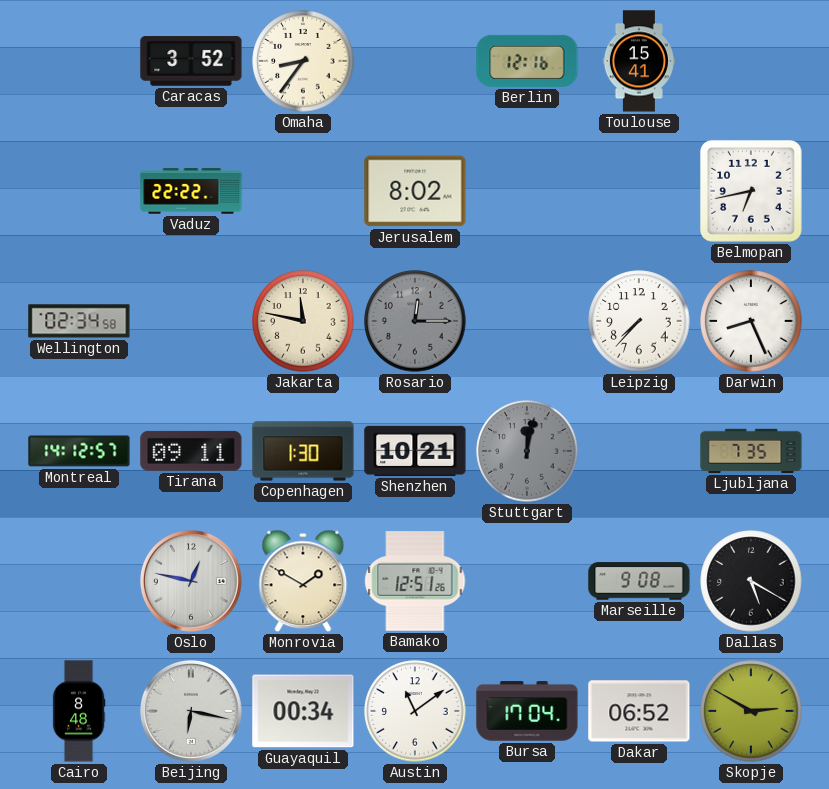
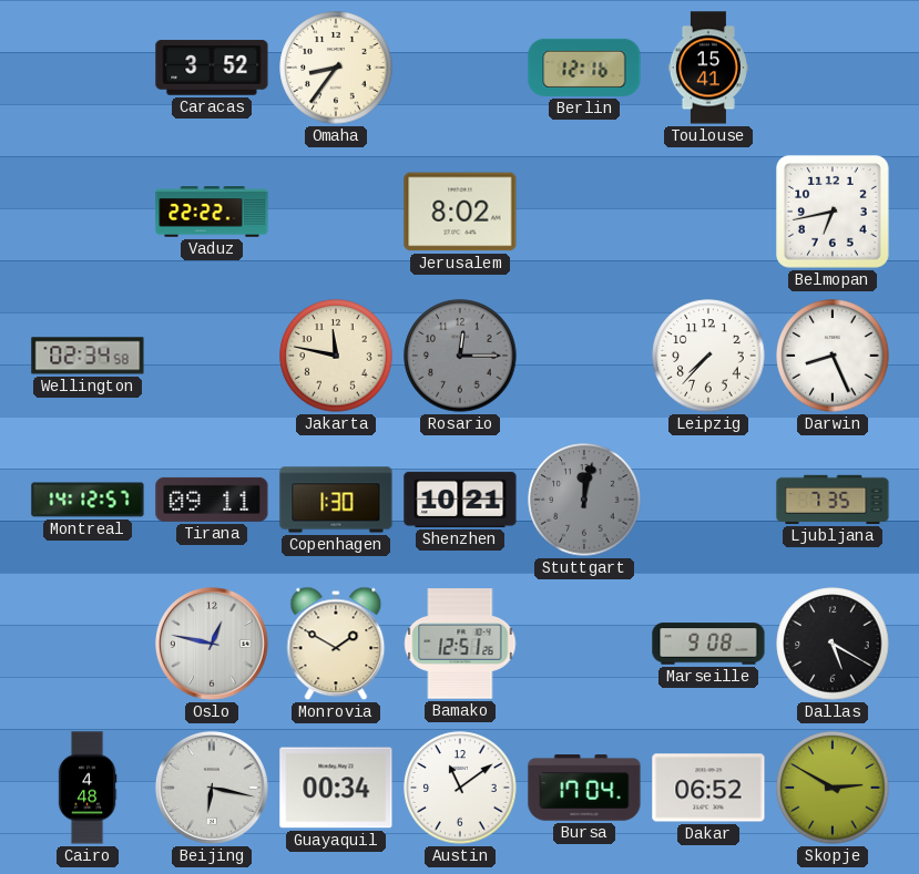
Cairo: 8:48 -> 4:48 (88, 788)
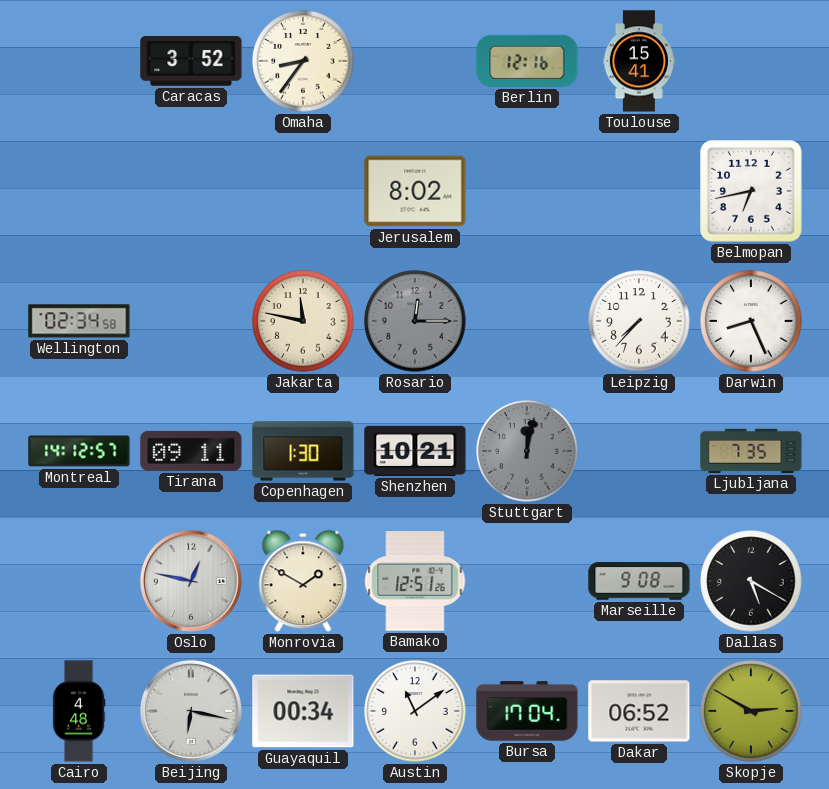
Vaduz: 22:22 -> none (212, 212)
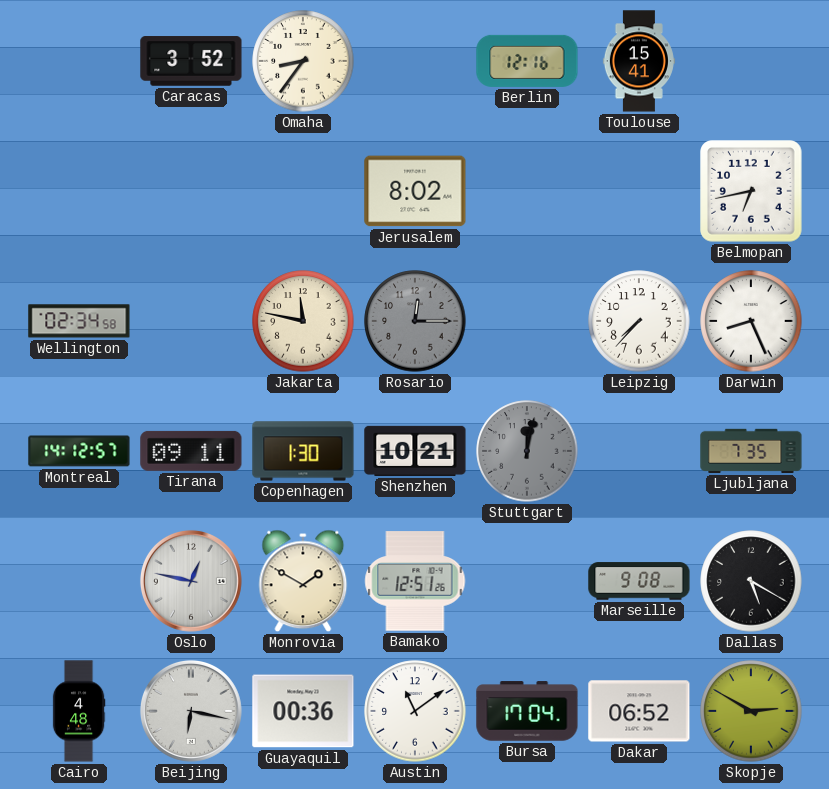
Guayaquil: 00:34 -> 00:36 (303, 711)
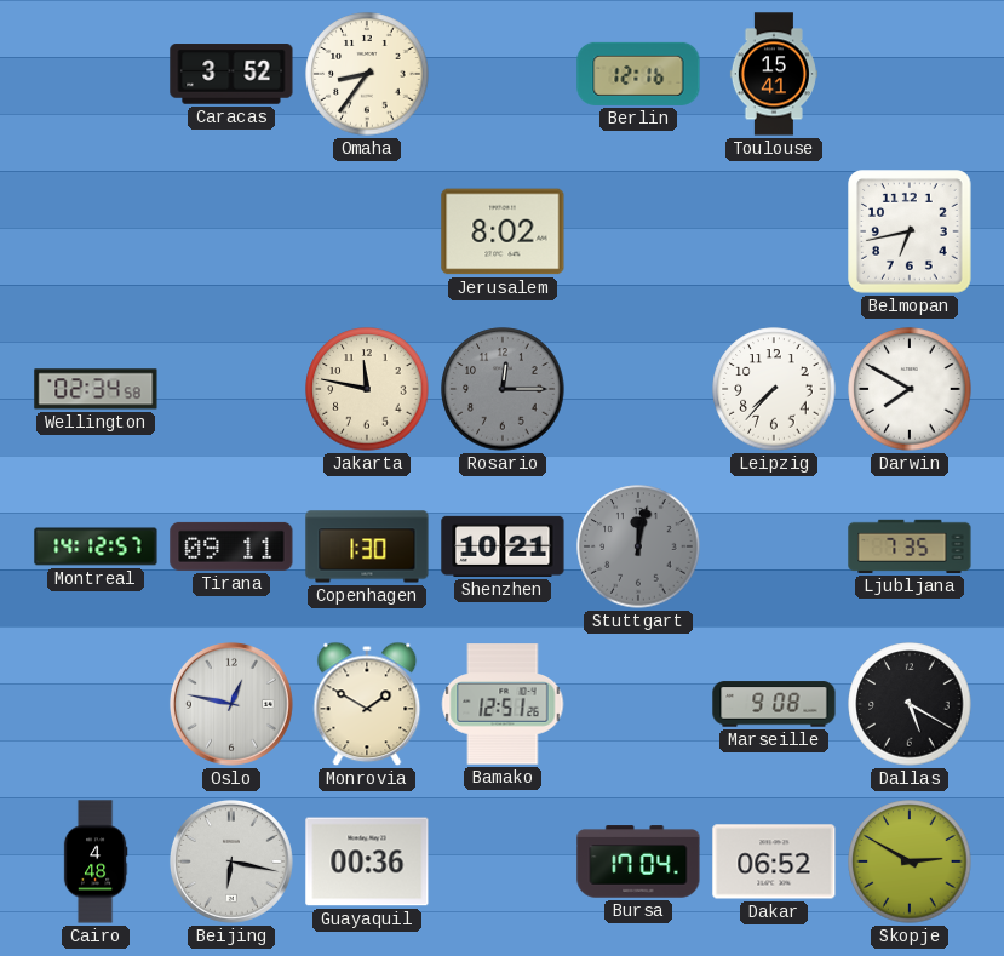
Darwin: 8:26 -> 7:50 (910, 389)
Austin: 11:09 -> none (415, 711)
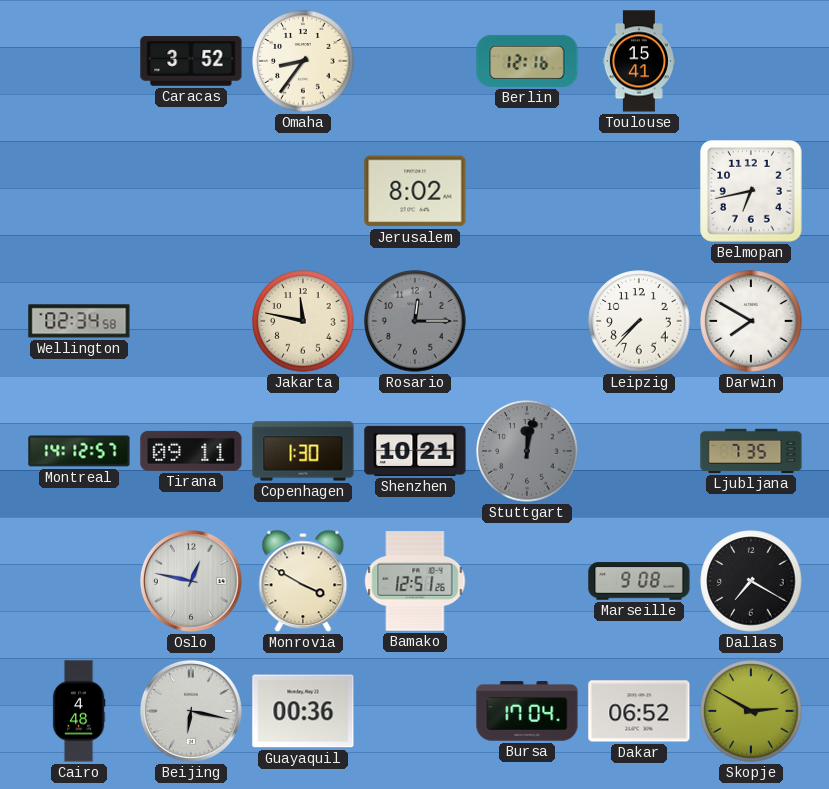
Monrovia: 1:50 -> 3:50 (303, 581)
Dallas: 5:20 -> 7:20 (751, 581)
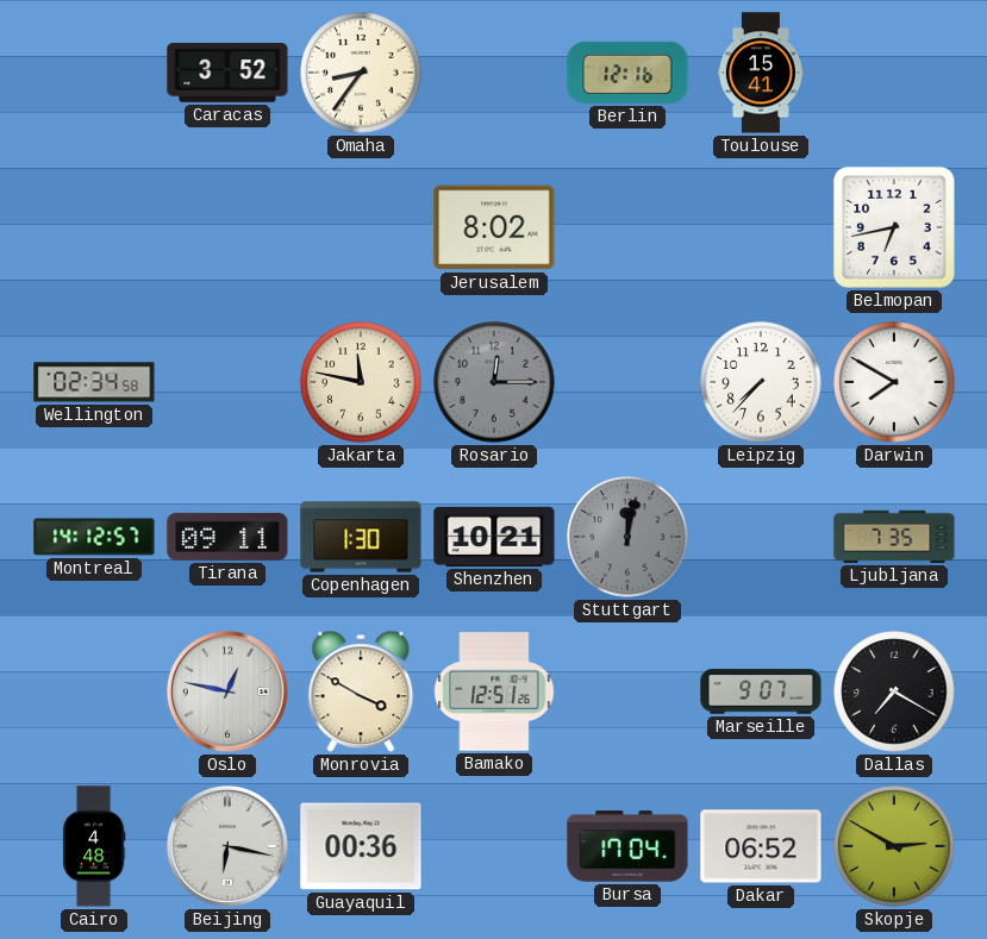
Marseille: 9:08 -> 9:07 (761, 691)
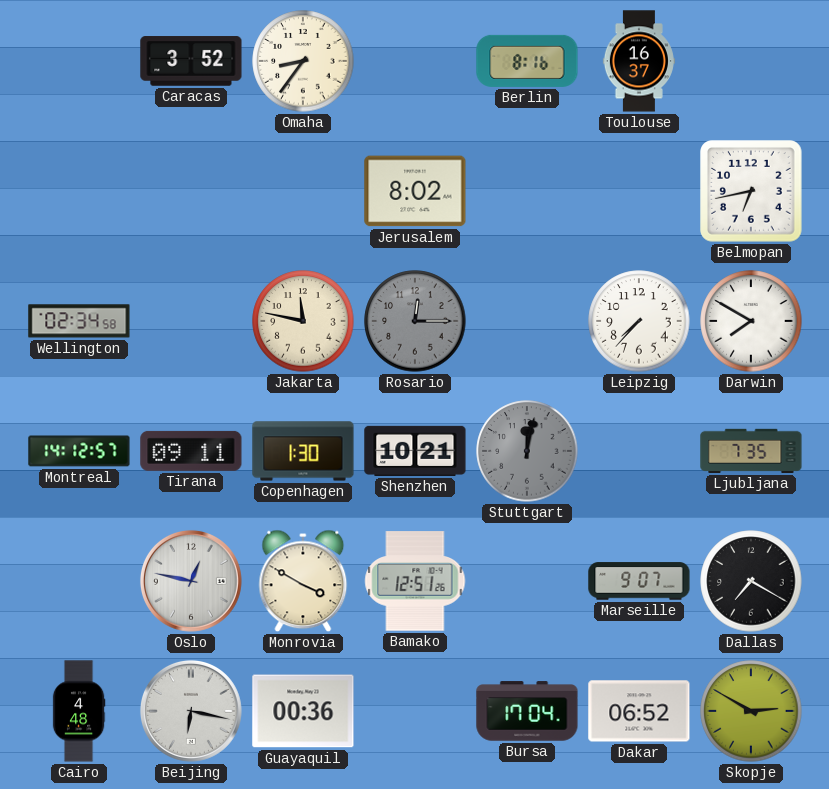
Berlin: 12:16 -> 8:16 (527, 61)
Toulouse: 15:41 -> 16:37 (639, 61)
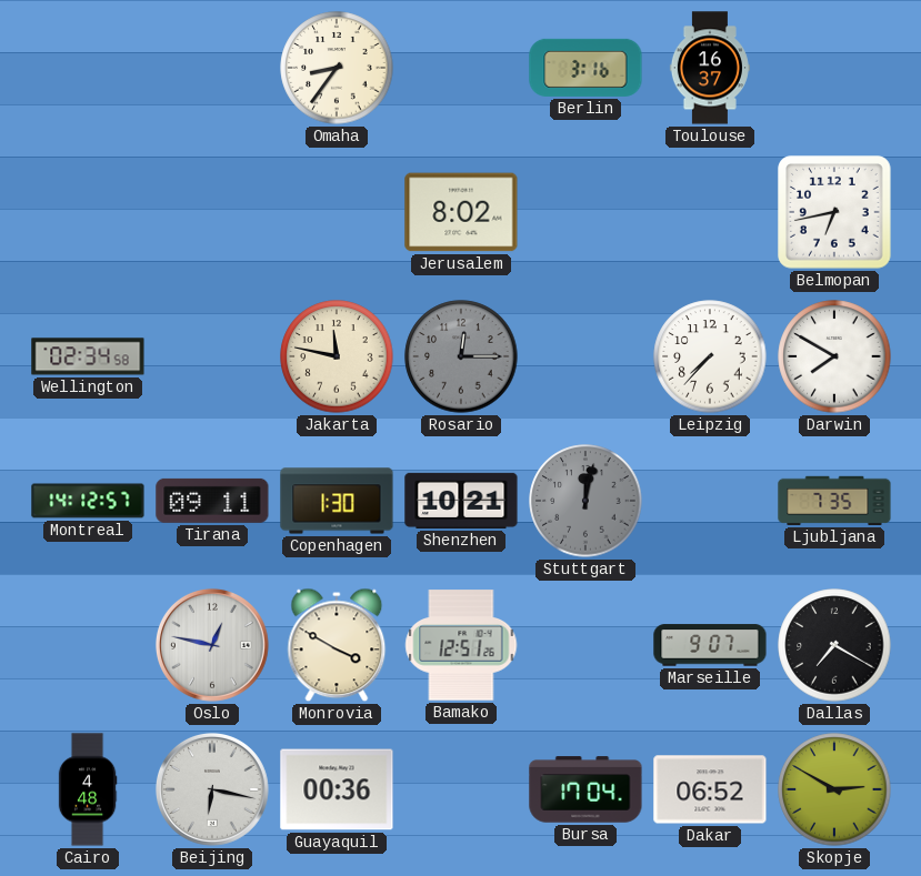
Caracas: 3:52 -> none (191, 61)
Berlin: 8:16 -> 3:16 (585, 68)
